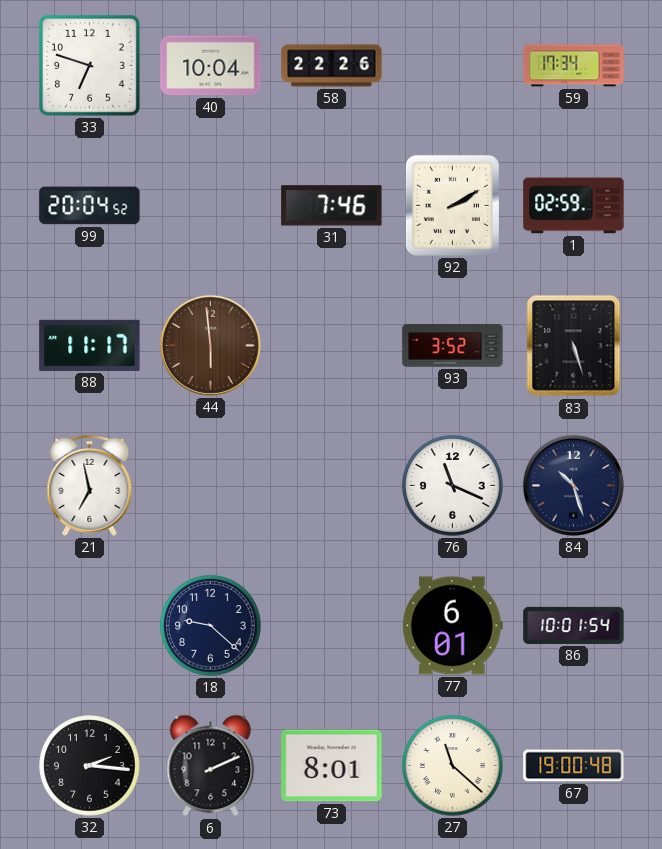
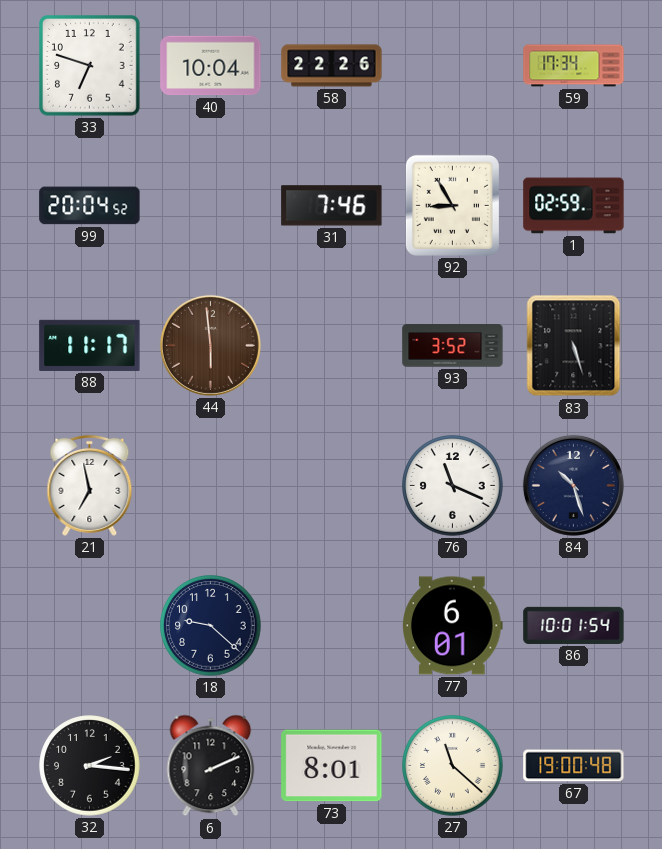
92: 2:10 -> 8:55 (452, 205)
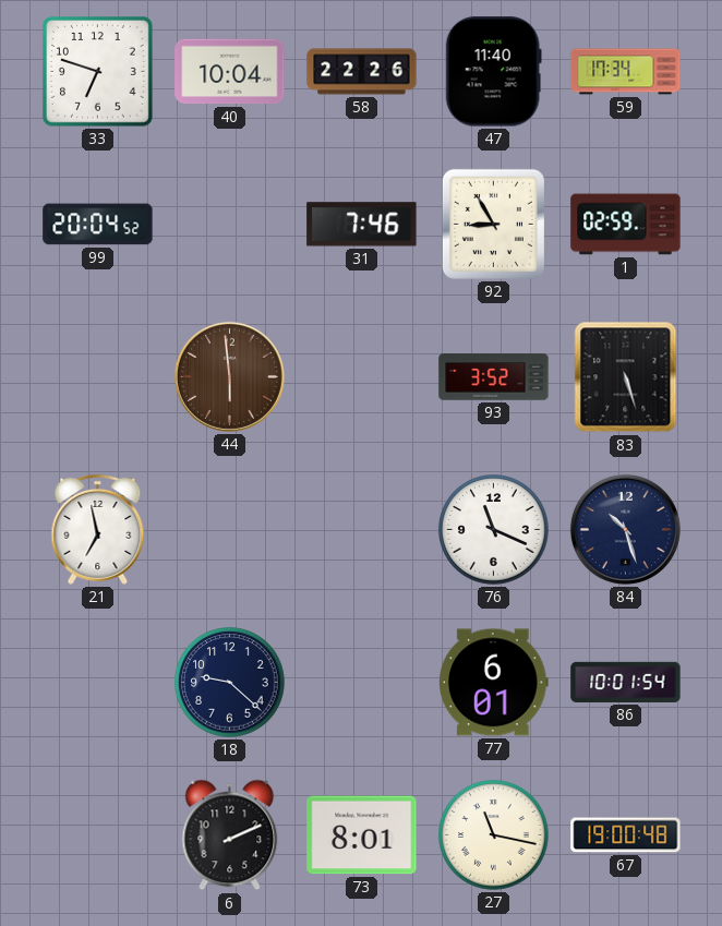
47: none -> 11:40 (493, 72)
88: 11:17 -> none (90, 345)
32: 2:16 -> none (90, 766)
27: 11:22 -> 11:17 (494, 835)
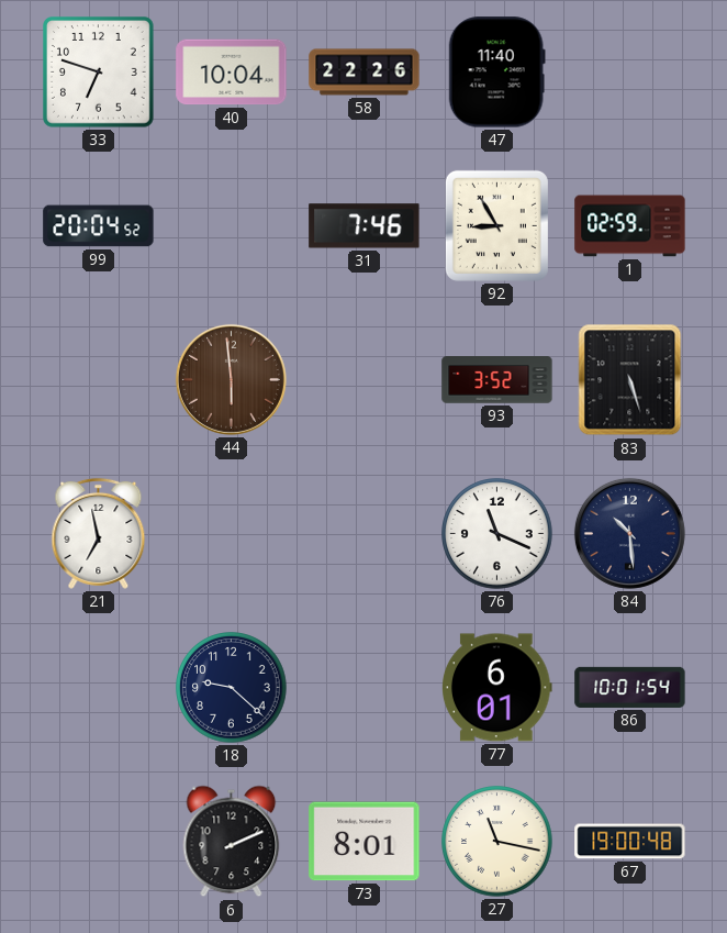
59: 17:34 -> none (626, 72)
84: 10:27 -> 10:29 (629, 533)
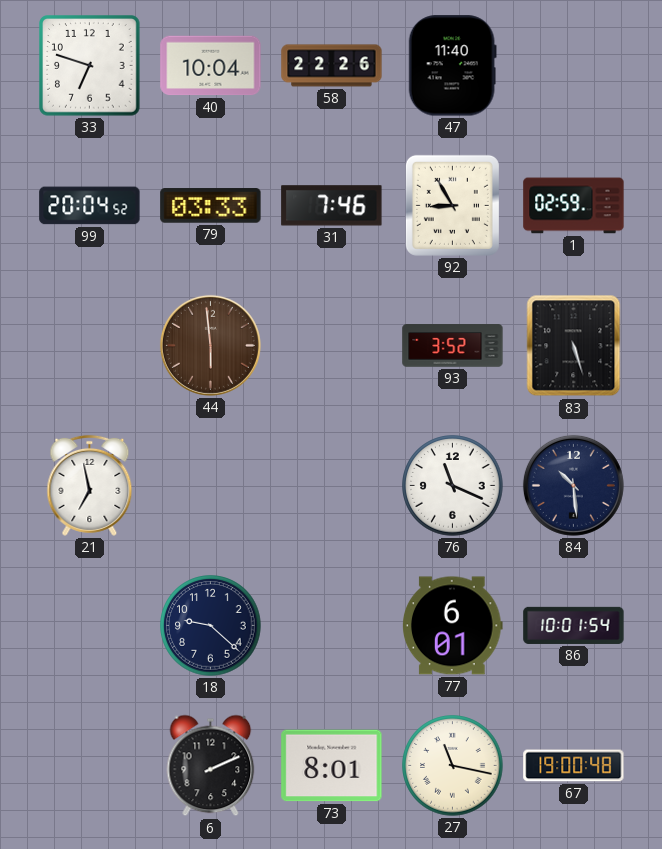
79: none -> 03:33 (211, 206)
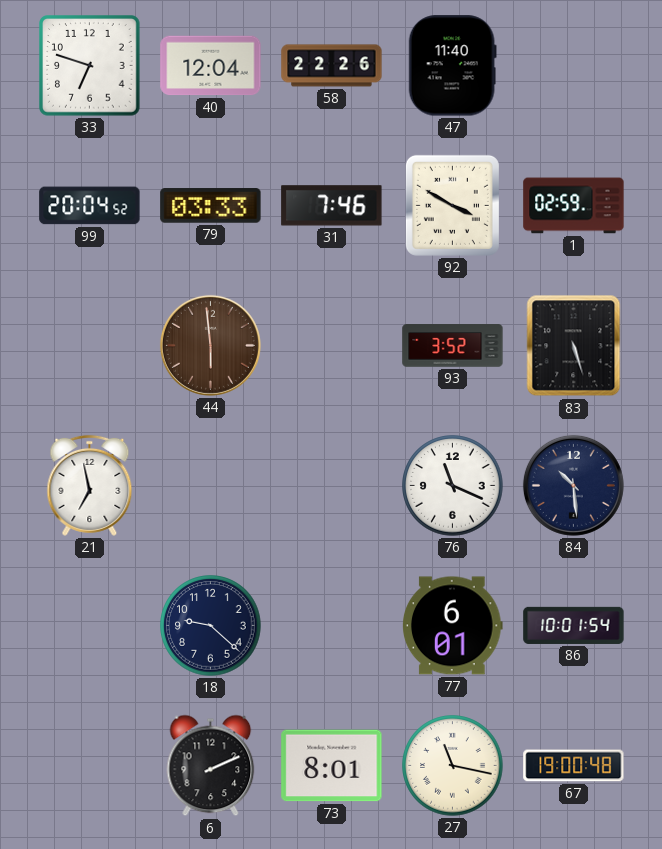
40: 10:04 -> 12:04 (211, 66)
92: 8:55 -> 3:50 (452, 205)
